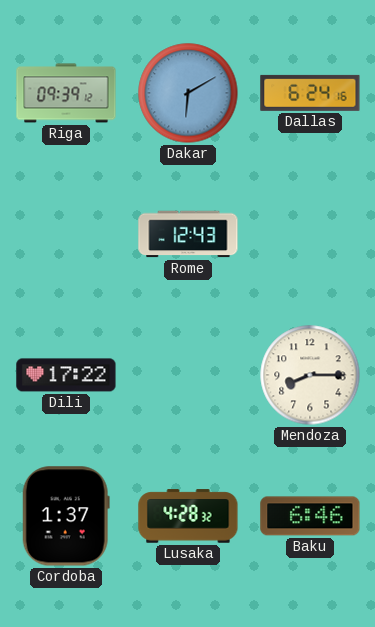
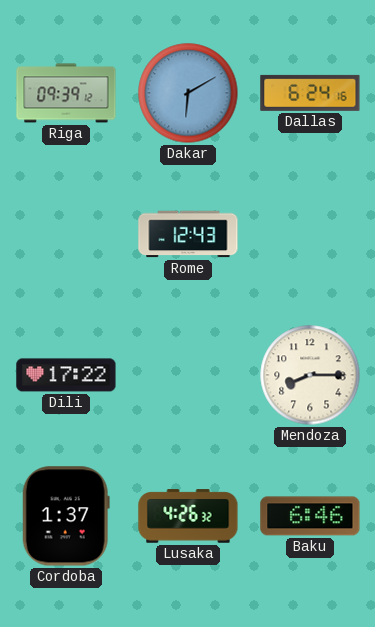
Lusaka: 4:28 -> 4:26 (188, 516)
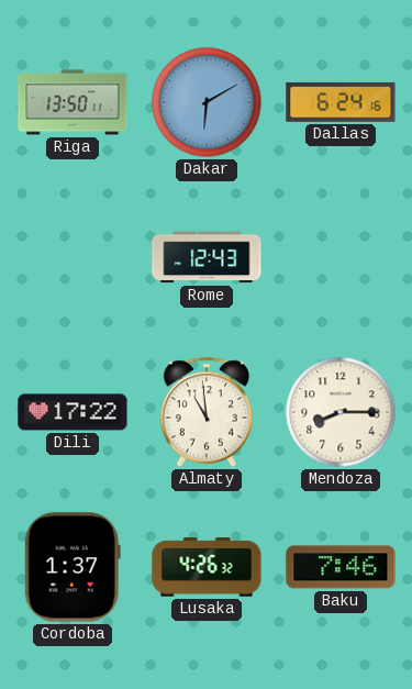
Riga: 09:39 -> 13:50 (73, 102)
Almaty: none -> 10:59 (207, 412)
Baku: 6:46 -> 7:46 (341, 567)
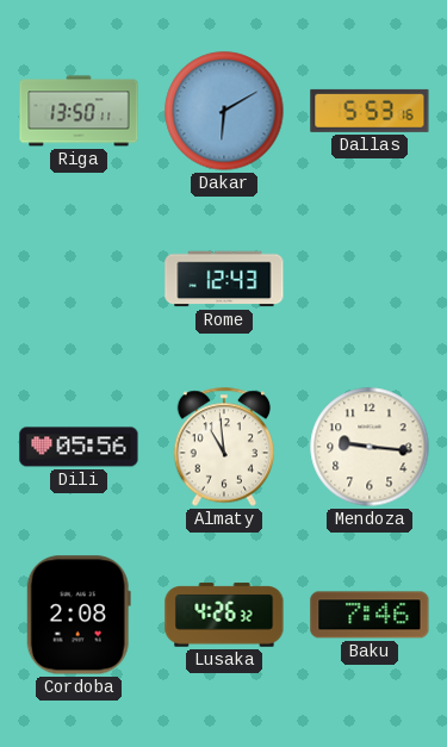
Dallas: 6:24 -> 5:53 (370, 111)
Dili: 17:22 -> 05:56 (79, 447)
Mendoza: 8:15 -> 9:16 (370, 447)
Cordoba: 1:37 -> 2:08 (79, 615)
